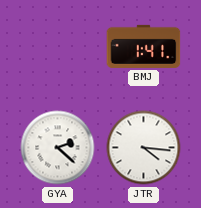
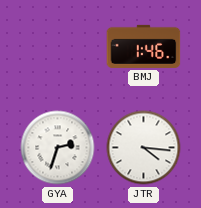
BMJ: 1:41 -> 1:46 (144, 46)
GYA: 2:22 -> 2:33 (58, 148)
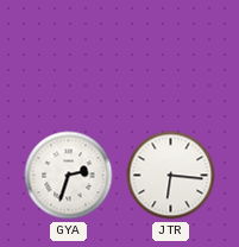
BMJ: 1:46 -> none (144, 46)
JTR: 4:16 -> 6:16 (171, 176)
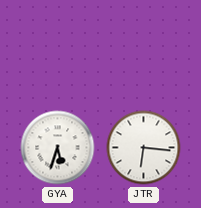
GYA: 2:33 -> 5:33 (58, 148)
